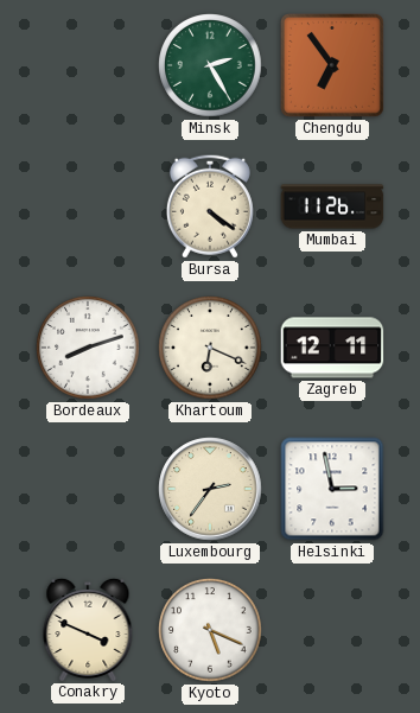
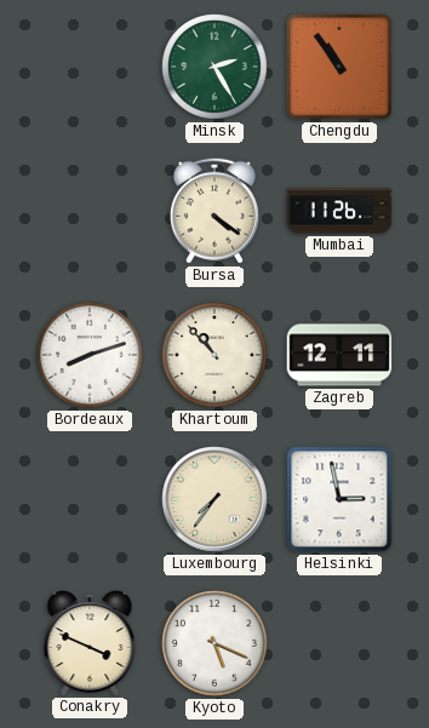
Chengdu: 6:54 -> 10:54 (339, 67)
Khartoum: 6:19 -> 10:53 (215, 355)
Luxembourg: 2:36 -> 7:36 (215, 499)
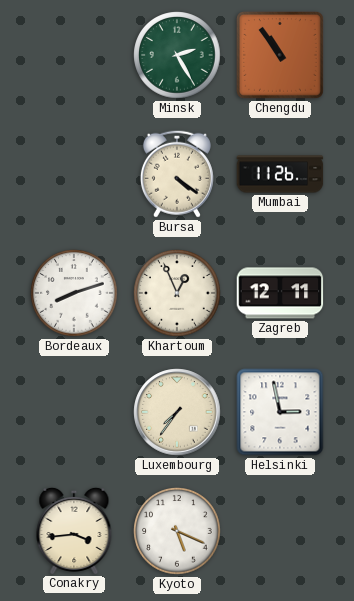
Khartoum: 10:53 -> 12:56 (177, 293)
Conakry: 3:49 -> 3:44 (74, 530)
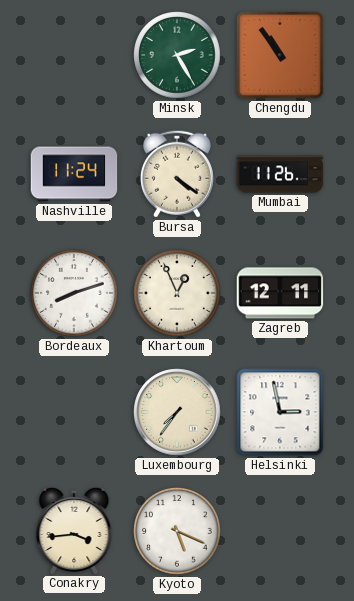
Nashville: none -> 11:24 (74, 174)
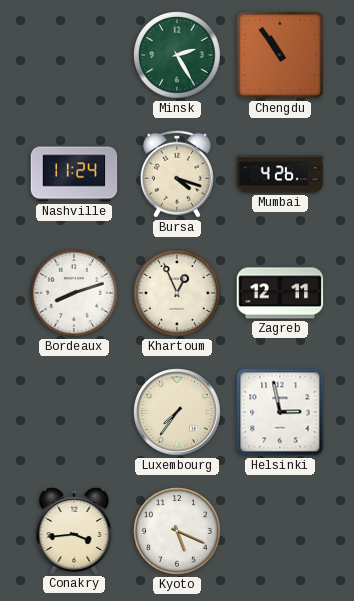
Bursa: 4:21 -> 4:18 (177, 174)
Mumbai: 11:26 -> 4:26 (280, 174)
